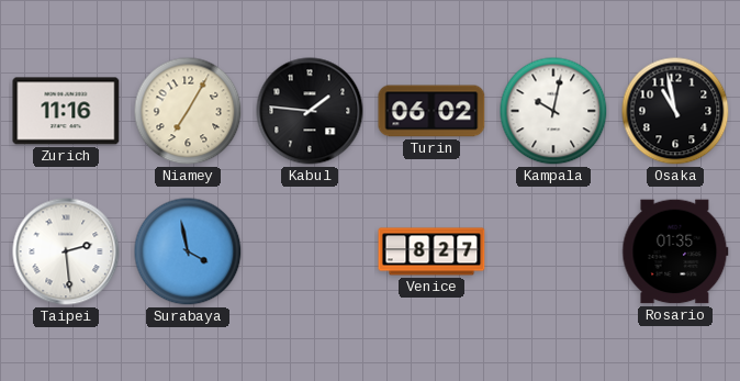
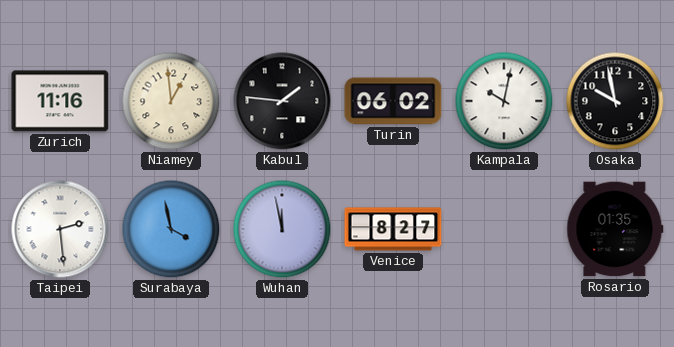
Niamey: 7:05 -> 12:59 (171, 101)
Osaka: 10:58 -> 9:58 (615, 101)
Wuhan: none -> 11:58 (282, 229)
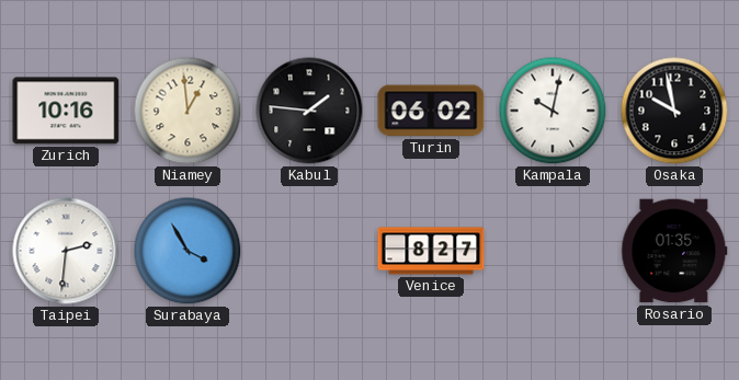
Zurich: 11:16 -> 10:16 (66, 111)
Taipei: 2:29 -> 2:31 (66, 251)
Surabaya: 3:58 -> 3:55 (187, 251)
Wuhan: 11:58 -> none (282, 229)
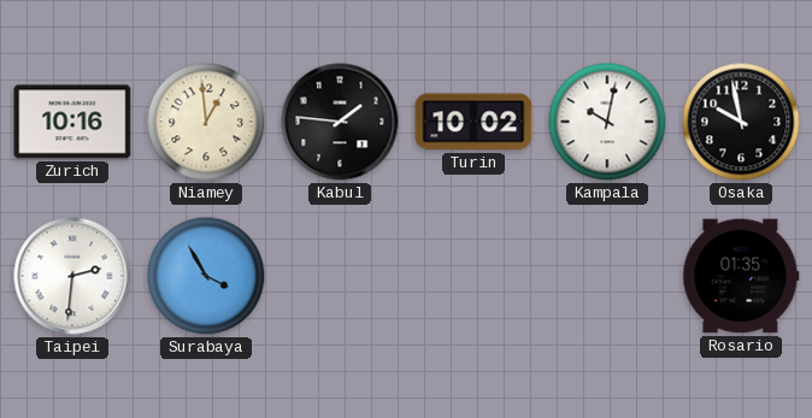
Turin: 06:02 -> 10:02 (473, 122)
Venice: 8:27 -> none (431, 251)
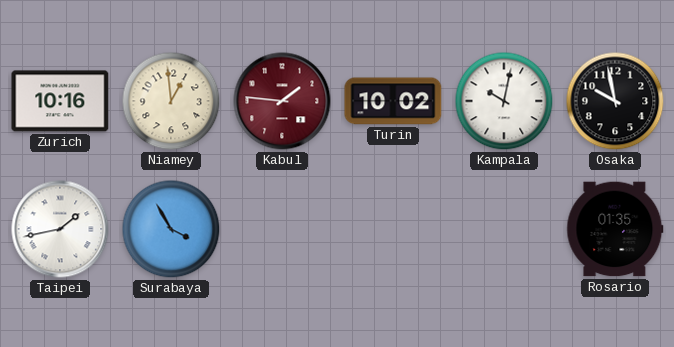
Kabul dial: black -> burgundy (282, 101)
Taipei: 2:31 -> 1:43 (60, 229)
